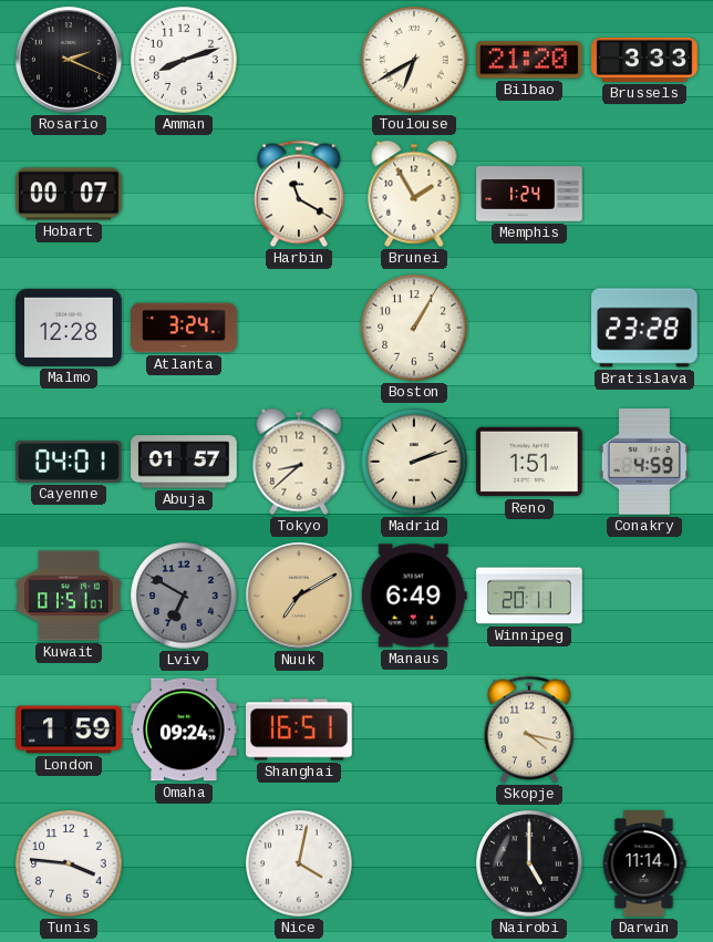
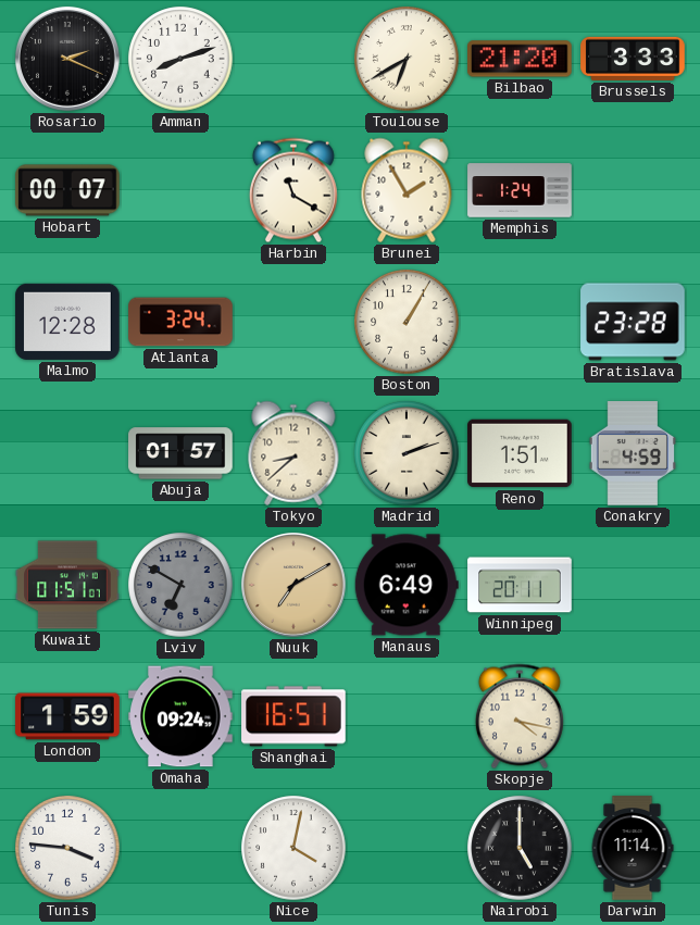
Cayenne: 04:01 -> none (69, 462)
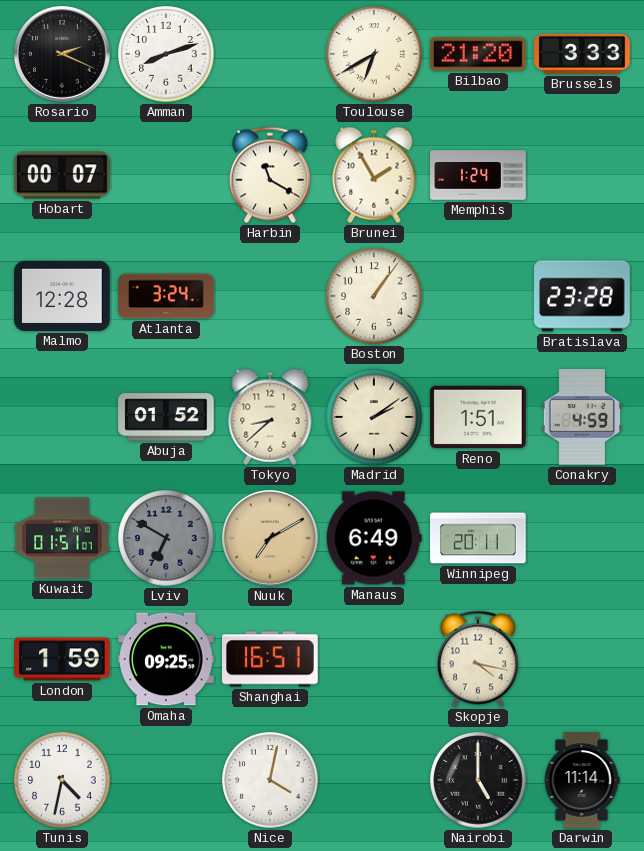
Boston: 1:05 -> 1:06 (374, 296)
Abuja: 01:57 -> 01:52 (166, 417)
Madrid: 2:12 -> 2:09 (374, 417)
Omaha: 09:24 -> 09:25 (166, 659)
Tunis: 3:46 -> 4:32 (62, 780)
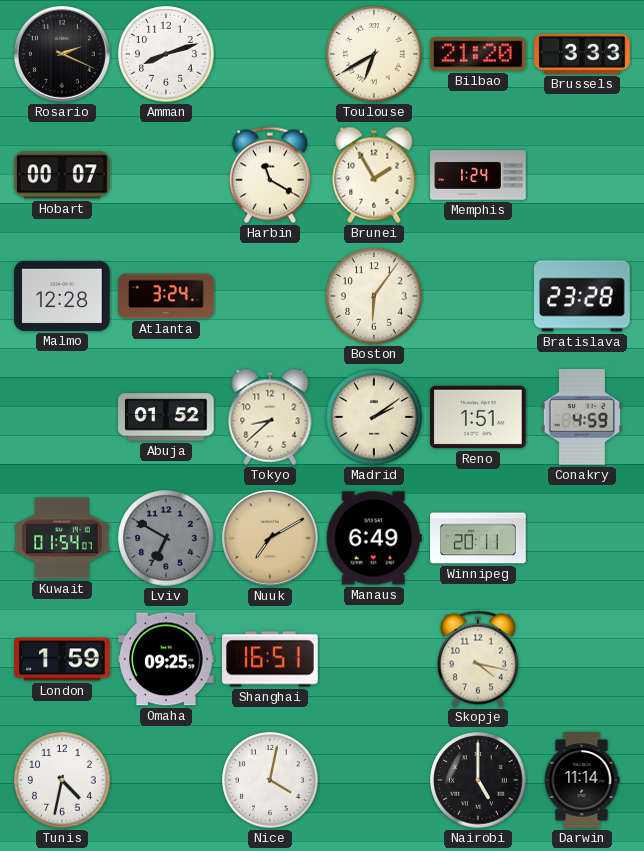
Boston: 1:06 -> 6:06 (374, 296)
Kuwait: 01:51 -> 01:54 (62, 538)
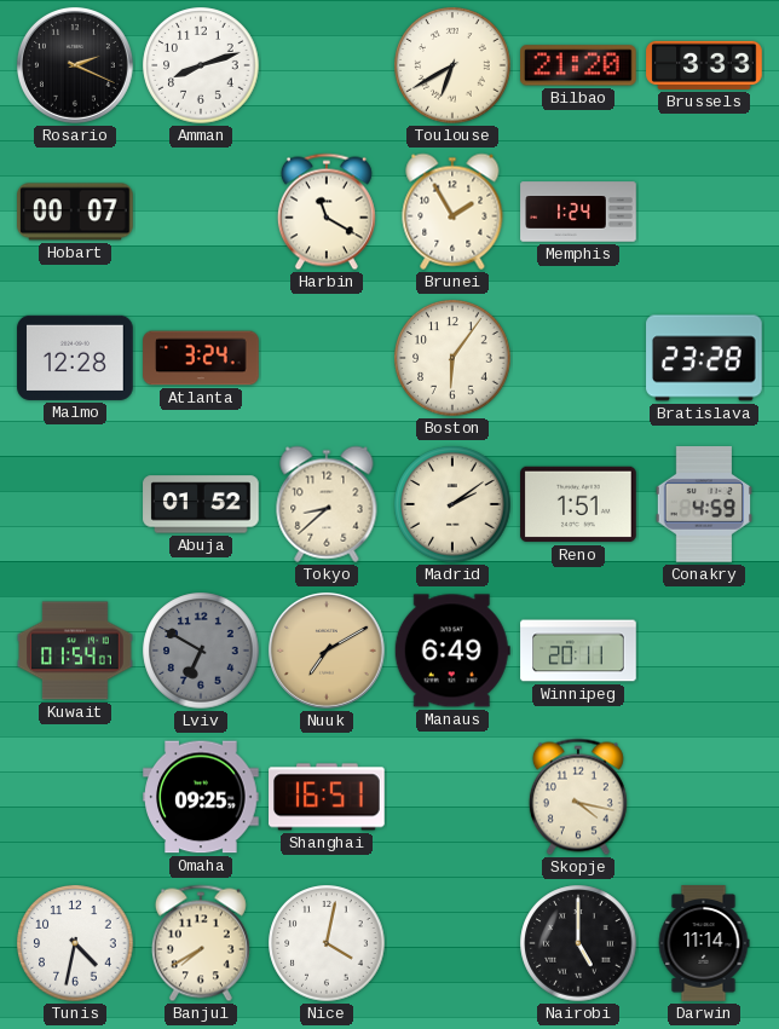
London: 1:59 -> none (62, 659)
Banjul: none -> 7:40 (201, 943)
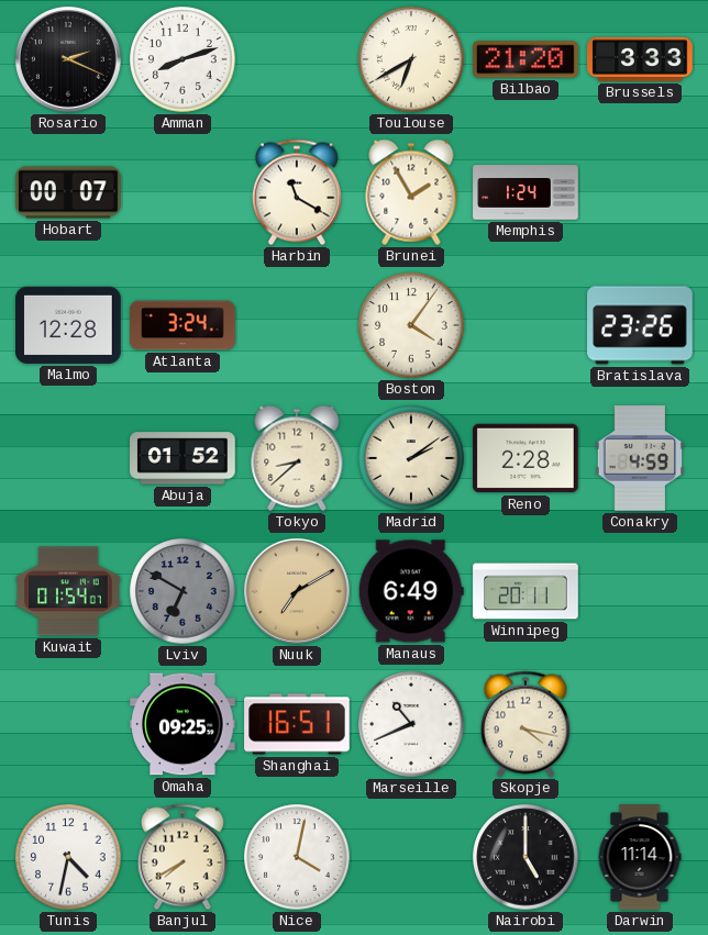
Boston: 6:06 -> 4:06 (411, 325)
Bratislava: 23:28 -> 23:26 (640, 325)
Reno: 1:51 -> 2:28 (526, 458)
Marseille: none -> 10:41 (411, 724)
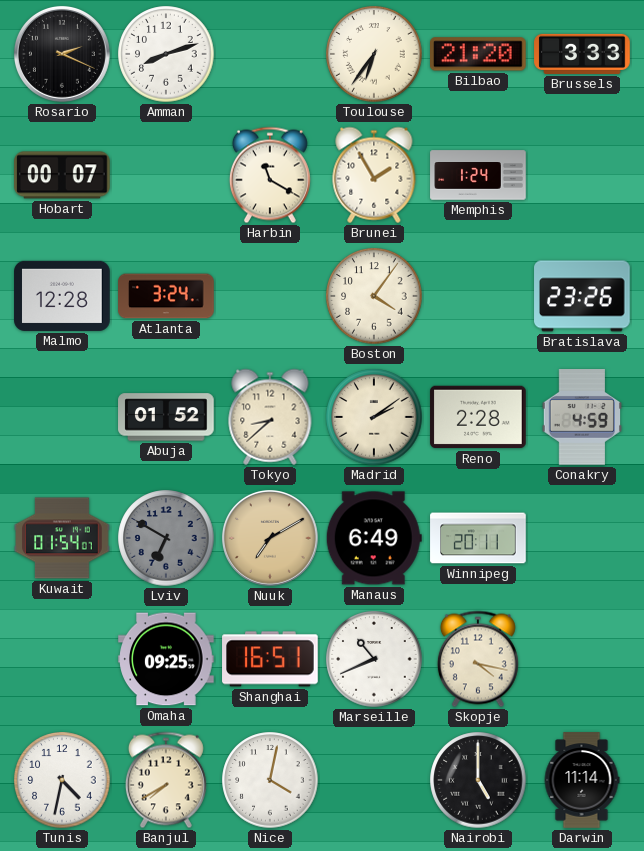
Toulouse: 6:40 -> 6:36 (374, 54)
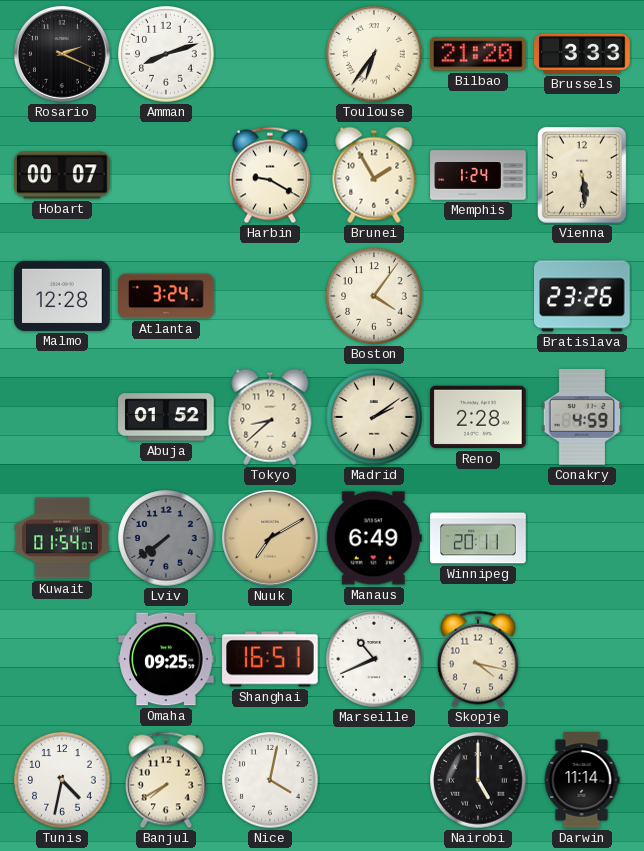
Harbin: 11:20 -> 9:20 (270, 175)
Vienna: none -> 5:29 (582, 175)
Lviv: 6:50 -> 7:39 (166, 538)
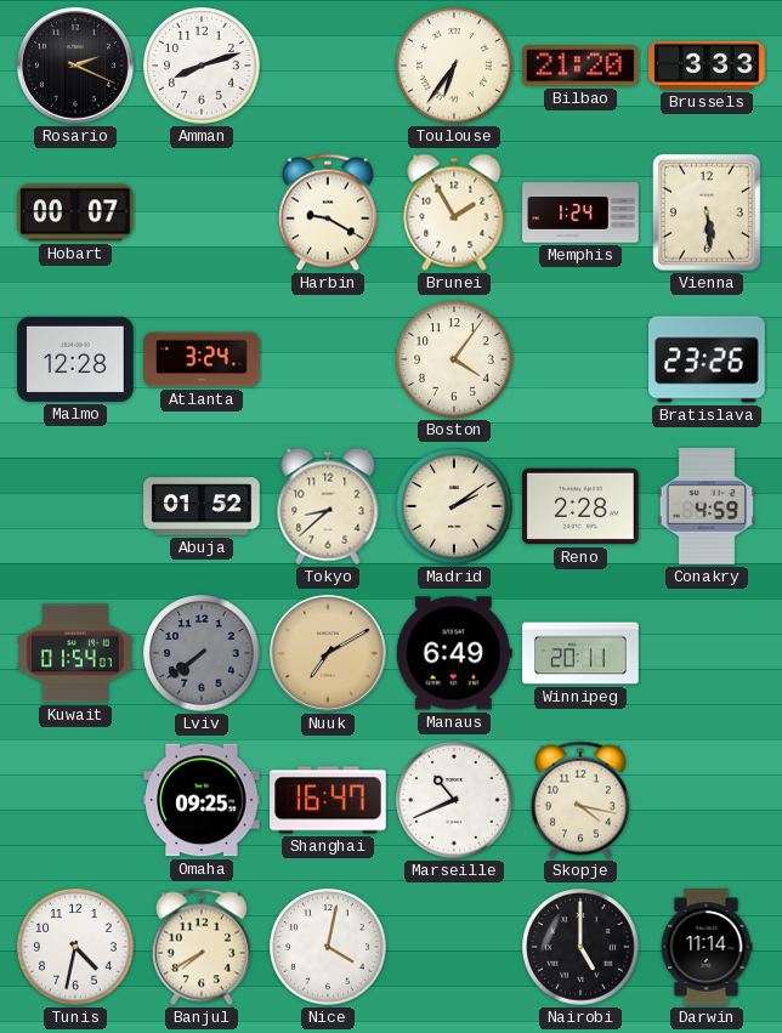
Shanghai: 16:51 -> 16:47 (328, 800)
